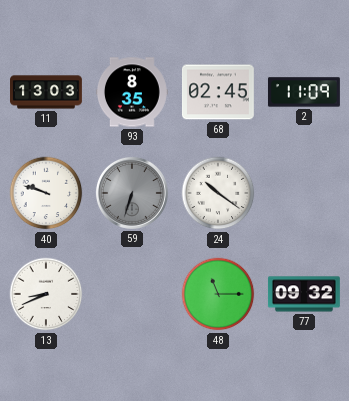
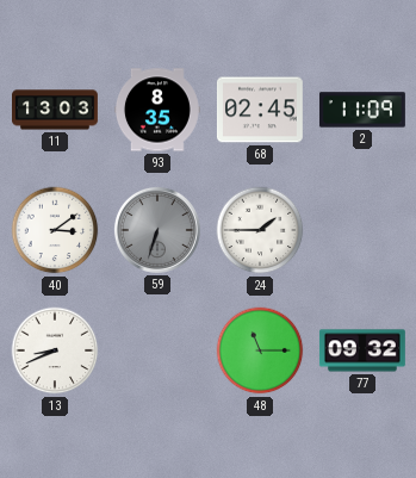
40: 9:48 -> 3:09 (55, 230)
24: 10:21 -> 1:45 (260, 230)
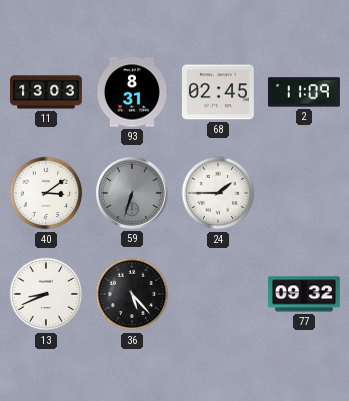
93: 8:35 -> 8:31 (132, 92)
36: none -> 5:23 (132, 294)
48: 11:15 -> none (260, 350)
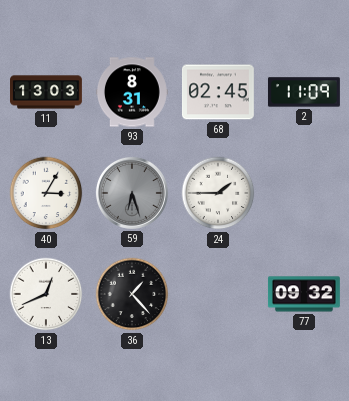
40: 3:09 -> 3:05 (46, 193)
59: 6:33 -> 6:27 (132, 193)
13: 8:41 -> 12:41 (46, 294)
36: 5:23 -> 1:23 (132, 294)
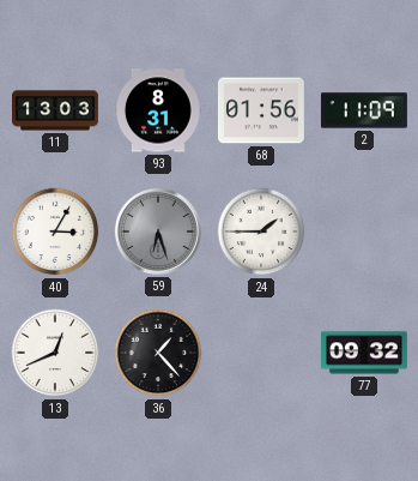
68: 02:45 -> 01:56 (261, 110)
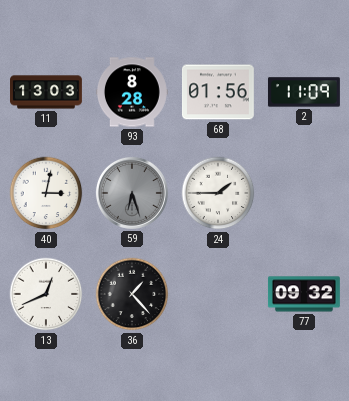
93: 8:31 -> 8:28 (132, 92)
40: 3:05 -> 3:02 (46, 193)
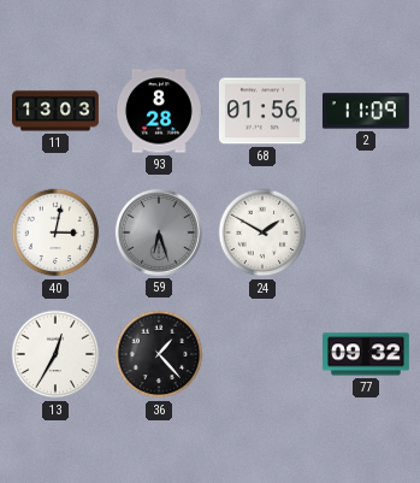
24: 1:45 -> 1:50 (262, 232)
13: 12:41 -> 12:35 (55, 354)
